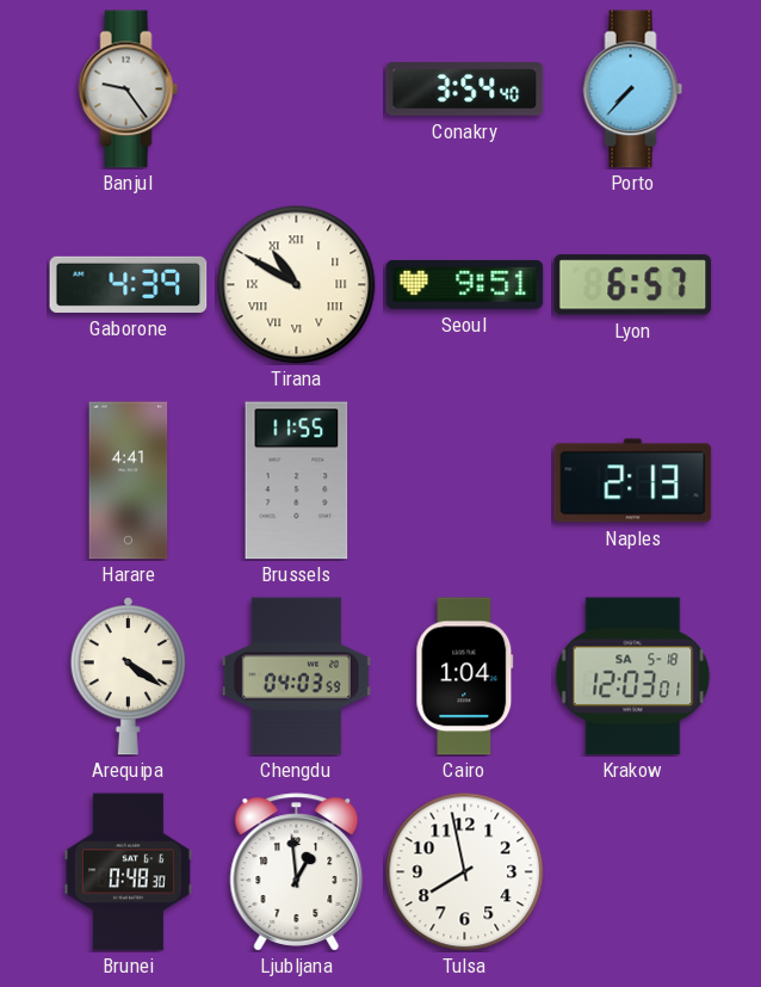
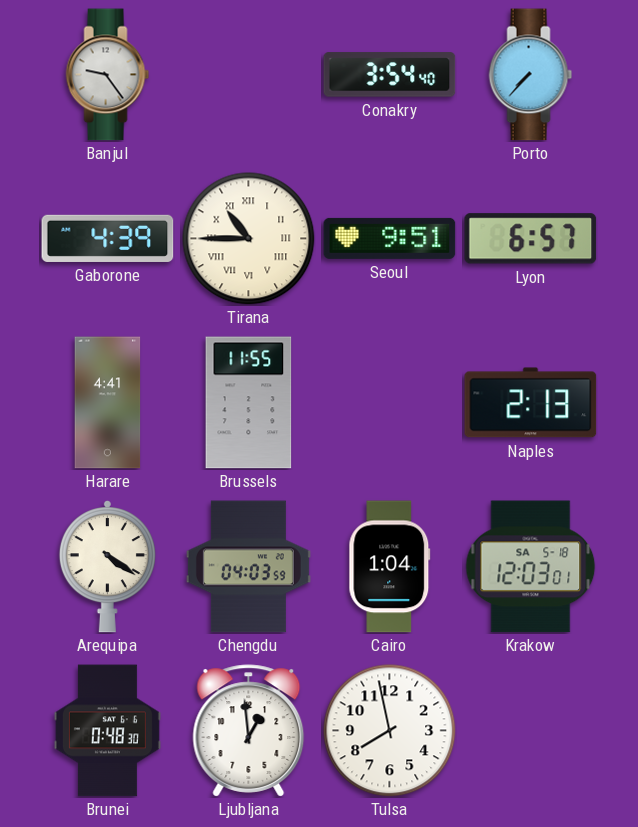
Tirana: 10:50 -> 10:45 (249, 239)
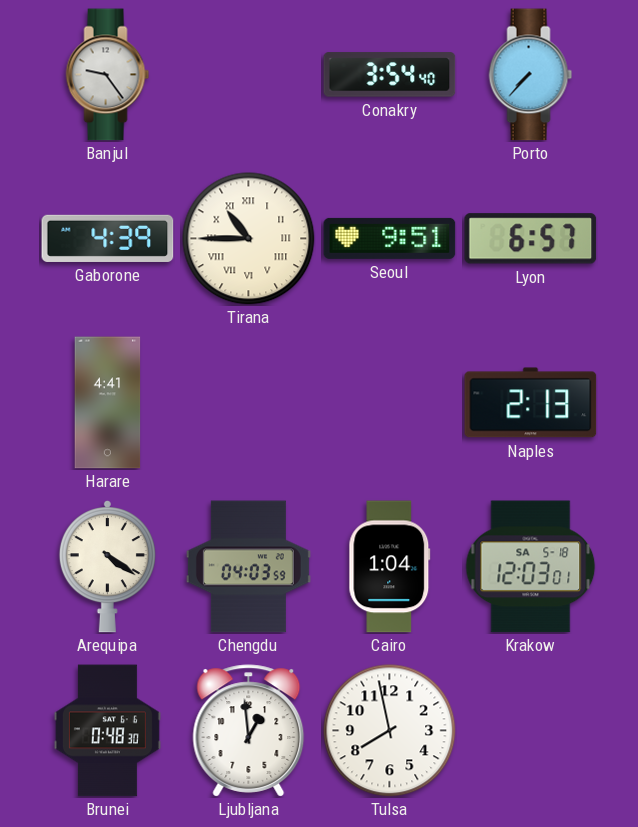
Brussels: 11:55 -> none (249, 403)
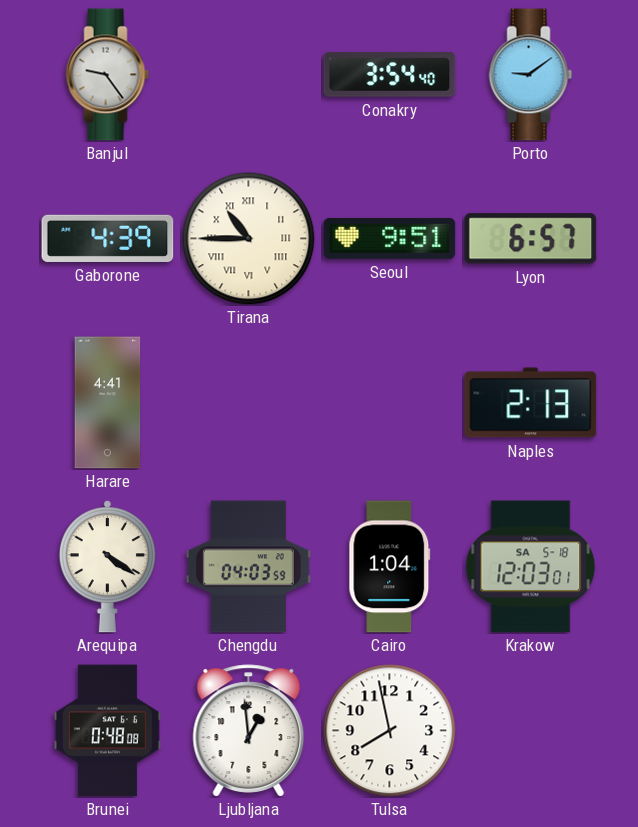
Porto: 7:37 -> 9:09 (531, 75)
Brunei: 0:48:30 -> 0:48:08 (107, 731)
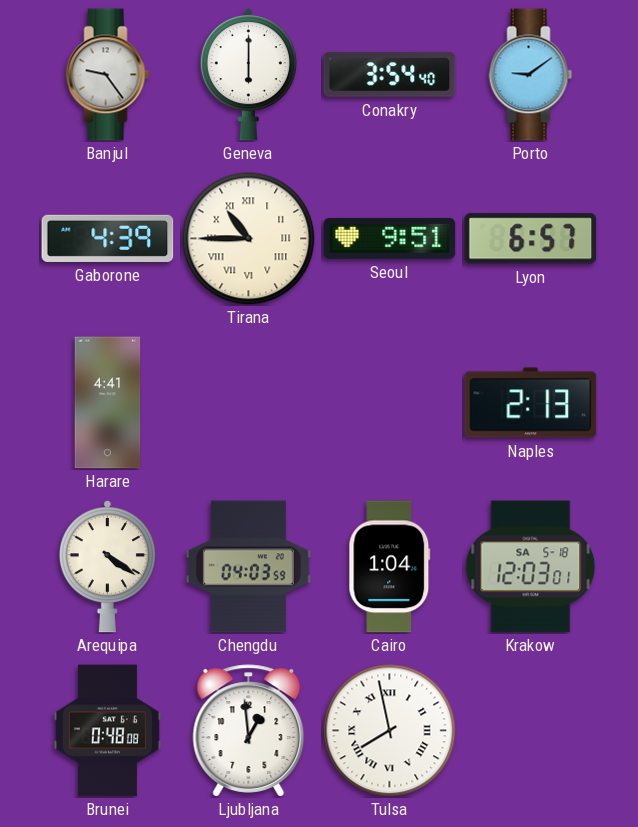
Geneva: none -> 6:00 (248, 75)
Tulsa numerals: Arabic -> Roman (390, 731)
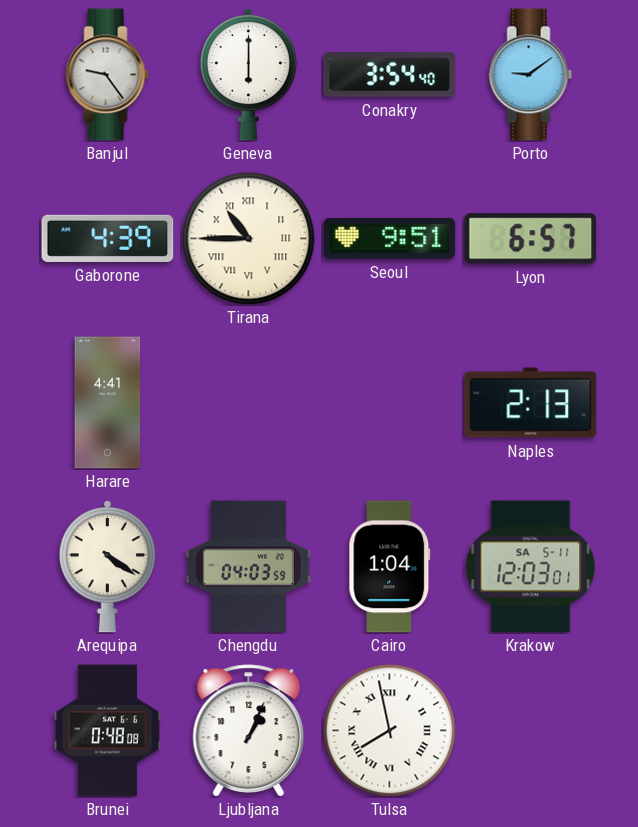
Krakow date: SA 5-18 -> SA 5-11 (531, 567)
Ljubljana: 12:59 -> 1:04 (249, 731)
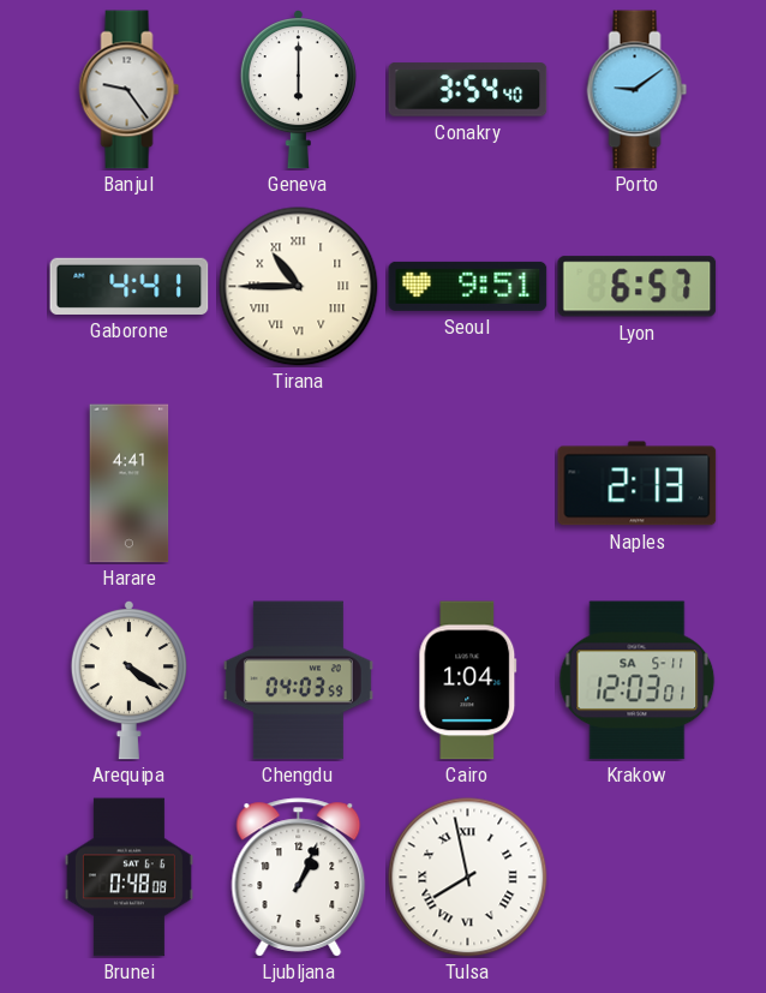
Gaborone: 4:39 -> 4:41 (130, 286)
